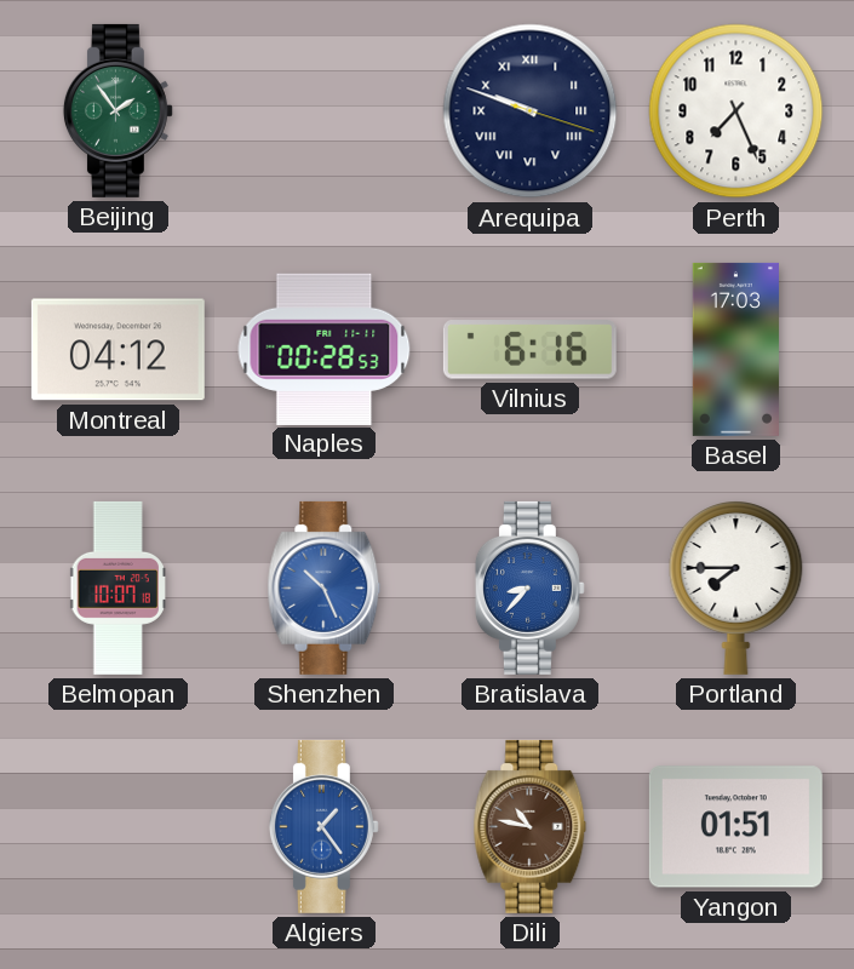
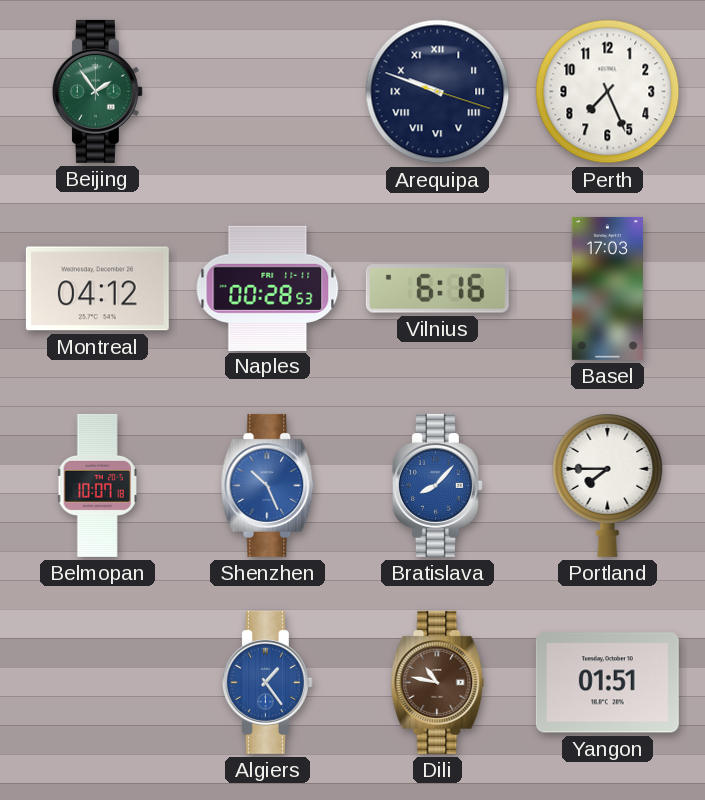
Bratislava: 8:37 -> 8:07 (437, 485)
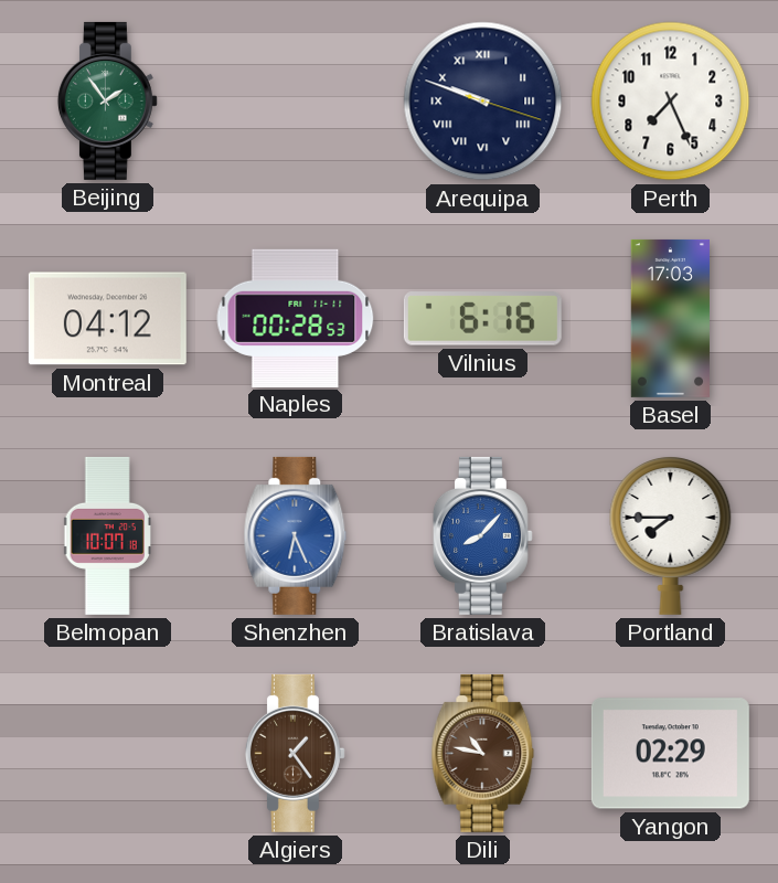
Shenzhen: 10:26 -> 6:26 (296, 535)
Algiers dial: blue -> brown (295, 753)
Yangon: 01:51 -> 02:29 (670, 754)
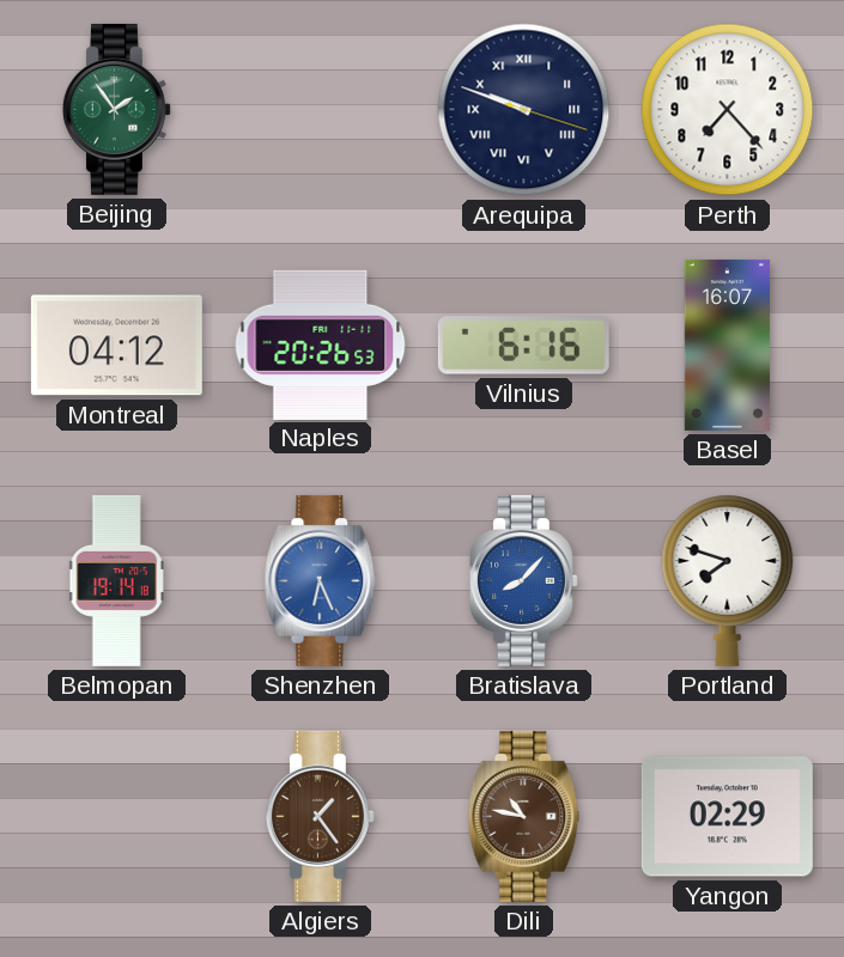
Perth: 7:26 -> 7:23 (728, 110)
Naples: 00:28 -> 20:26 (321, 345)
Basel: 17:03 -> 16:07 (727, 345)
Belmopan: 10:07 -> 19:14 (117, 580)
Portland: 7:45 -> 7:48 (728, 581)
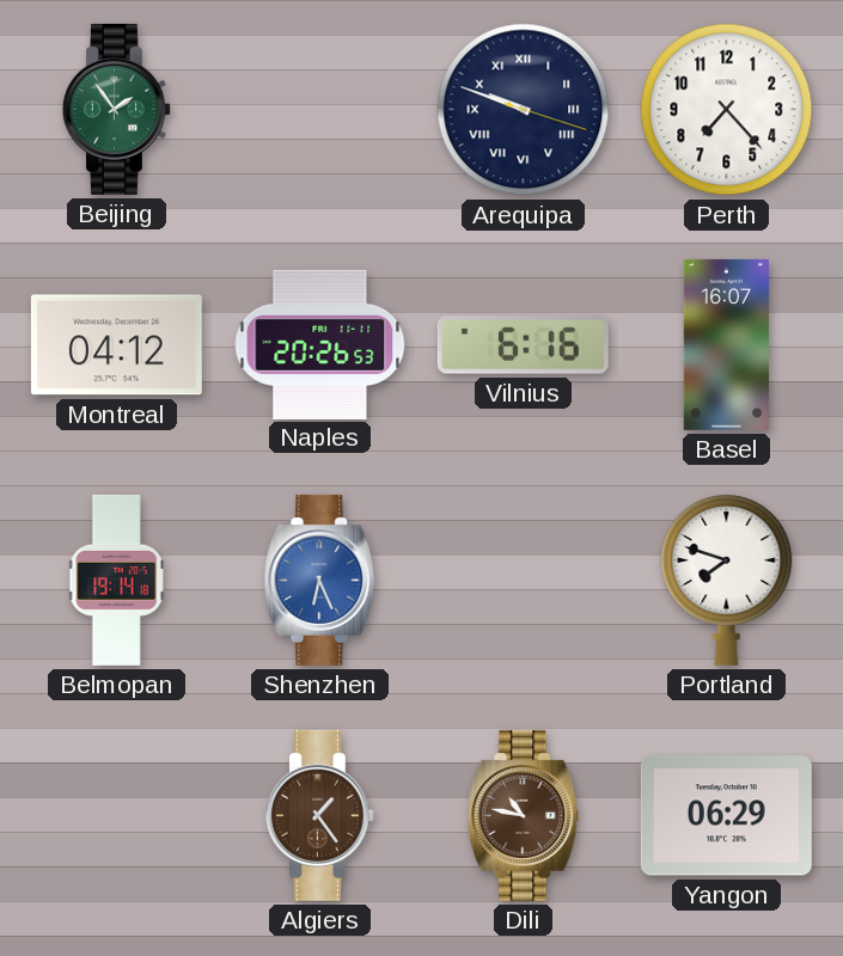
Bratislava: 8:07 -> none (523, 580)
Yangon: 02:29 -> 06:29 (726, 816)
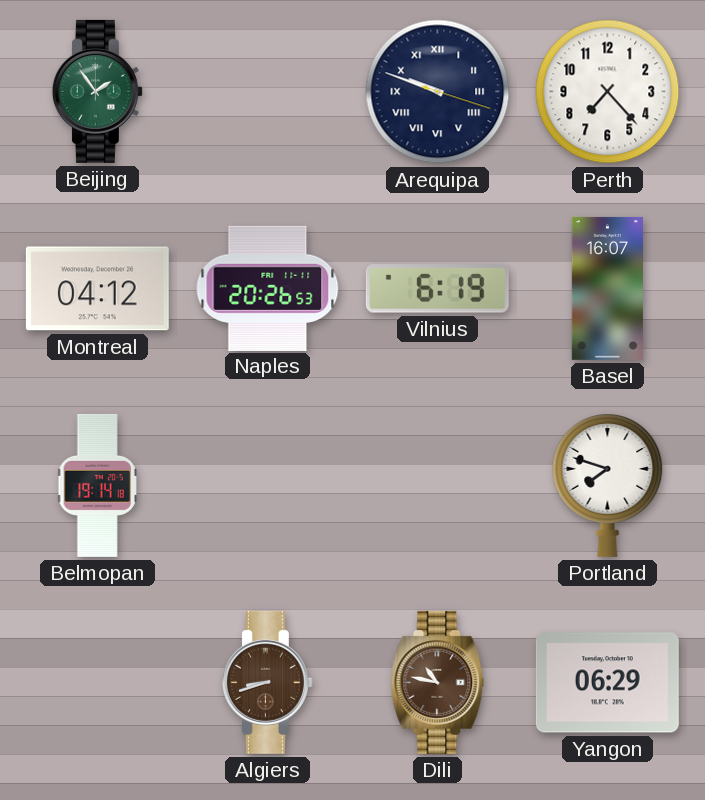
Vilnius: 6:16 -> 6:19 (437, 289)
Shenzhen: 6:26 -> none (320, 580)
Algiers: 1:24 -> 8:42 (267, 682)
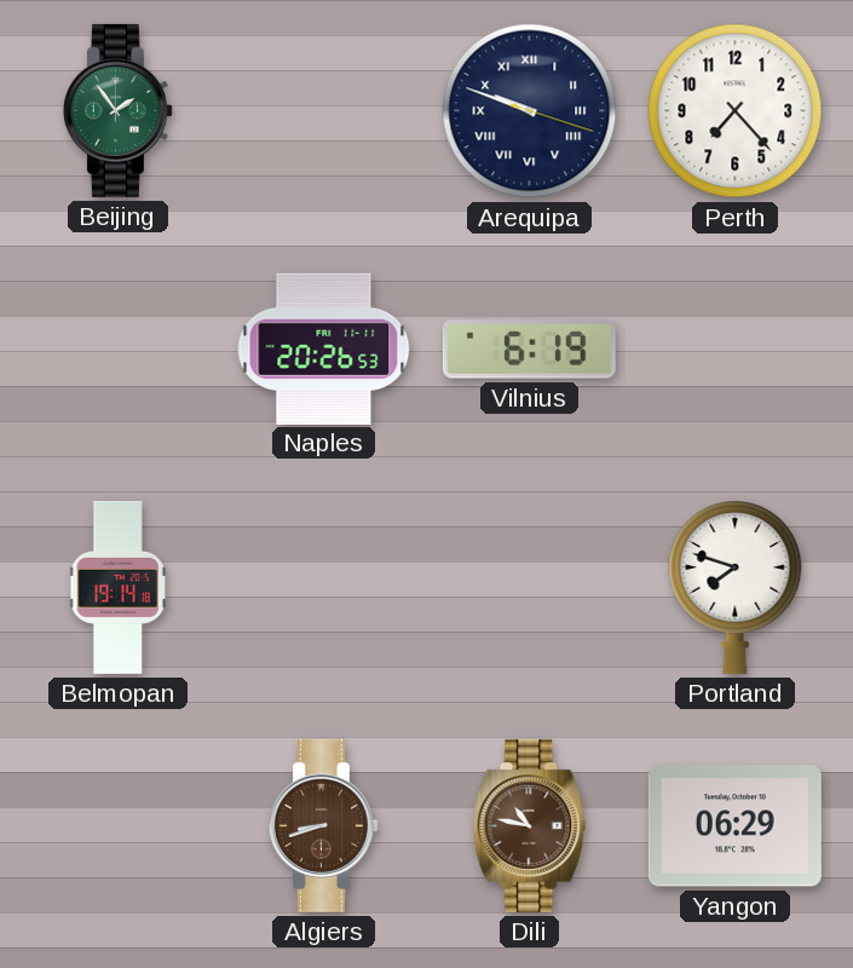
Montreal: 04:12 -> none (97, 289)
Basel: 16:07 -> none (607, 288)
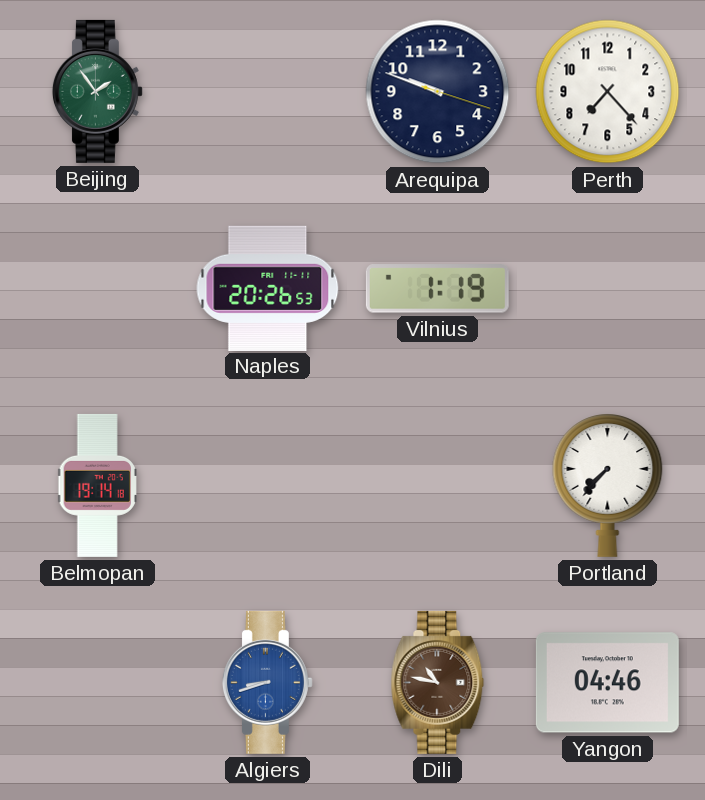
Arequipa numerals: Roman -> Arabic (438, 92)
Vilnius: 6:19 -> 1:19 (437, 289)
Portland: 7:48 -> 7:37 (608, 486)
Algiers dial: brown -> blue (267, 682)
Yangon: 06:29 -> 04:46 (607, 683)
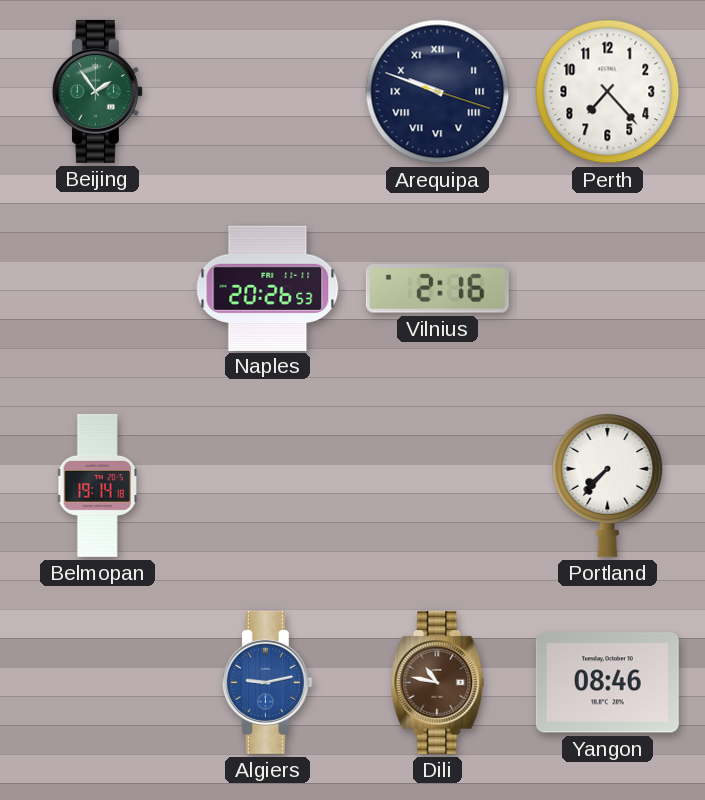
Arequipa numerals: Arabic -> Roman (438, 92)
Vilnius: 1:19 -> 2:16 (437, 289)
Algiers: 8:42 -> 9:13 (267, 682)
Yangon: 04:46 -> 08:46 (607, 683)
